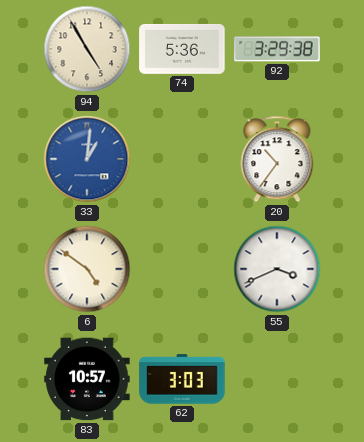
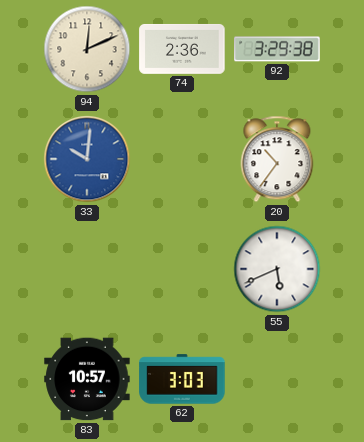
94: 4:55 -> 12:11 (87, 49)
74: 5:36 -> 2:36 (182, 49)
33: 1:01 -> 10:01 (87, 159)
6: 4:51 -> none (87, 269)
55: 3:41 -> 5:41 (277, 269)
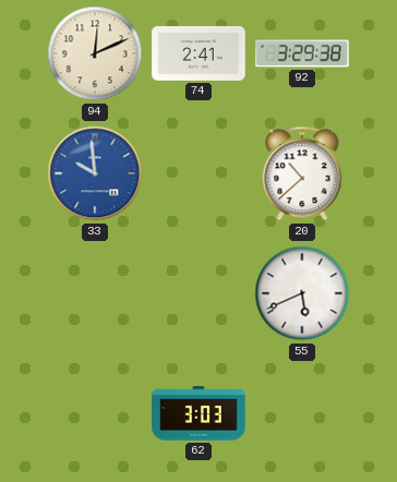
74: 2:36 -> 2:41 (198, 53)
33: 10:01 -> 9:59 (95, 173)
20: 10:36 -> 10:38 (302, 173)
83: 10:57 -> none (87, 379)
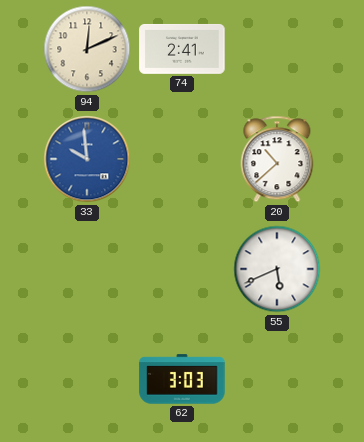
92: 3:29 -> none (302, 53)
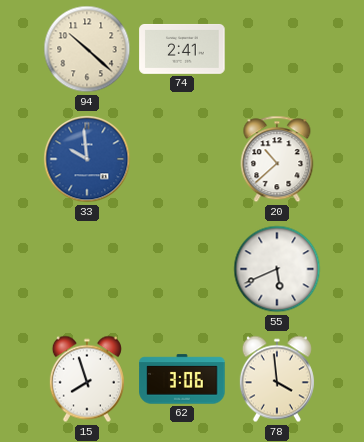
94: 12:11 -> 10:22 (87, 49)
15: none -> 7:57 (87, 379)
62: 3:03 -> 3:06 (182, 379)
78: none -> 3:59 (277, 379)
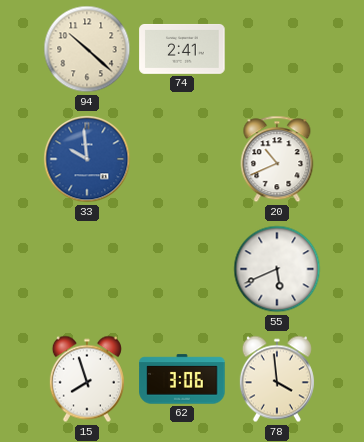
20: 10:38 -> 10:41 (277, 159)
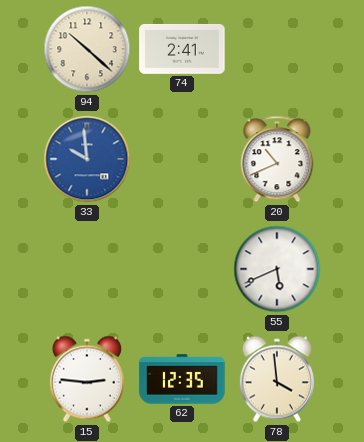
15: 7:57 -> 2:46 (87, 379)
62: 3:06 -> 12:35 (182, 379)
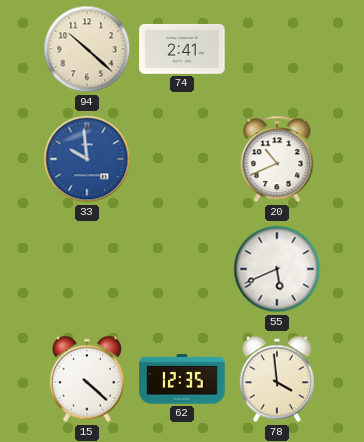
15: 2:46 -> 4:22 (87, 379)
